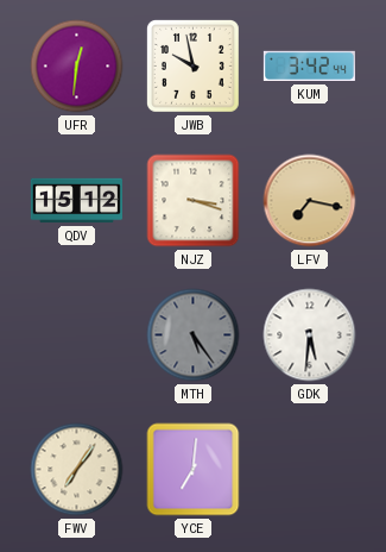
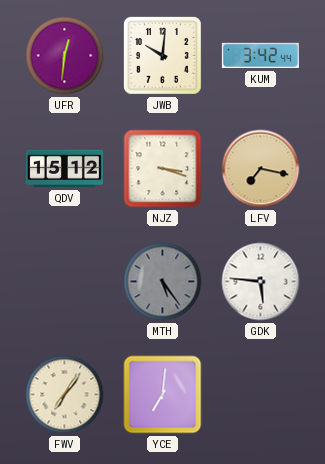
JWB: 9:58 -> 10:01 (163, 56)
GDK: 5:31 -> 5:46 (261, 282)
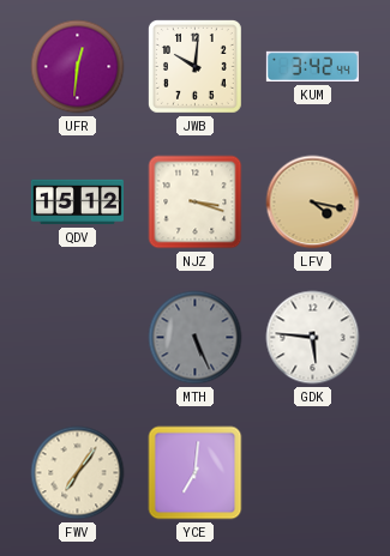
LFV: 7:17 -> 4:17 (313, 203)
MTH: 5:24 -> 5:26 (196, 338)
